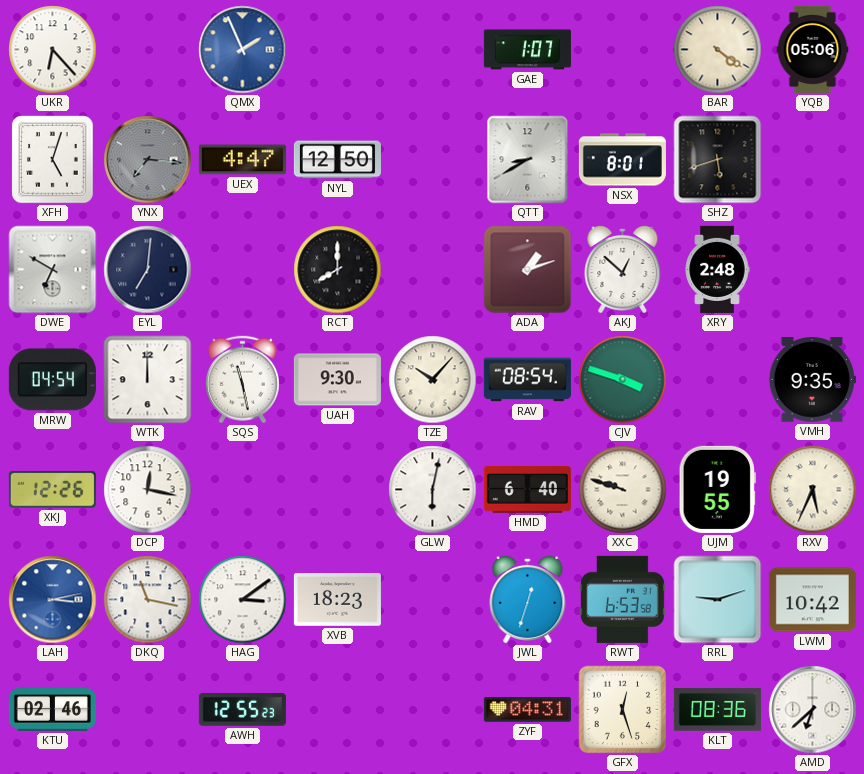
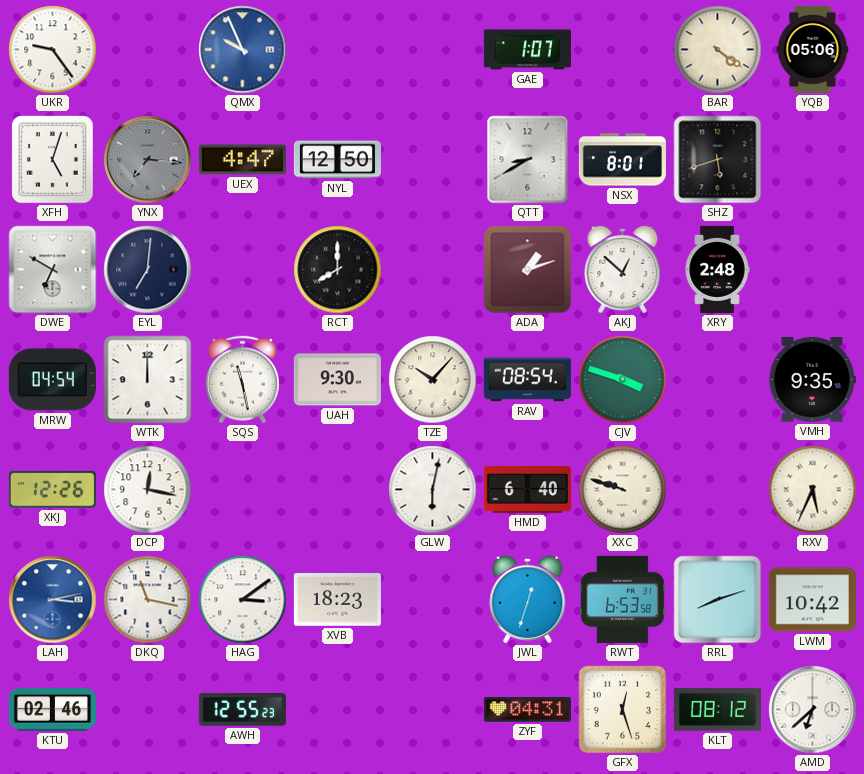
UKR: 6:23 -> 9:24 (53, 50)
QMX: 1:56 -> 9:56 (243, 50)
UJM: 19:55 -> none (717, 489)
RRL: 9:12 -> 8:12 (718, 600)
KLT: 08:36 -> 08:12 (717, 710)
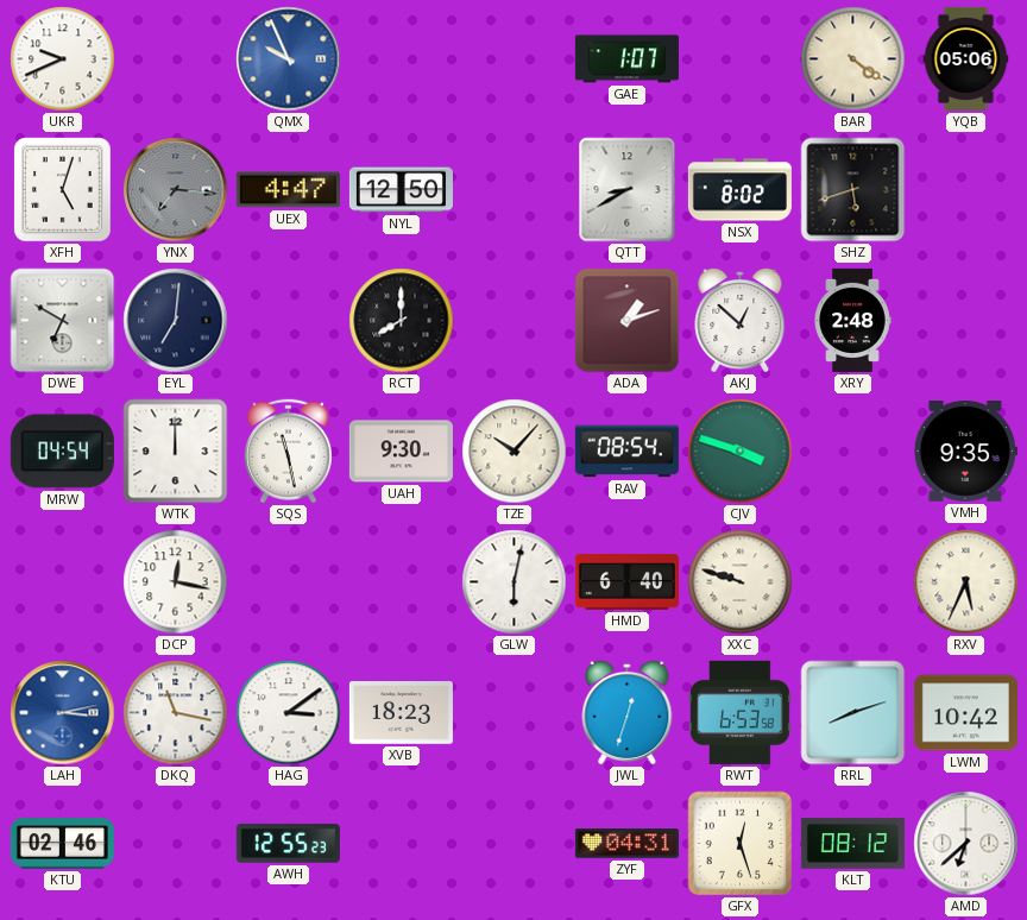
UKR: 9:24 -> 9:41 (63, 59)
NSX: 8:01 -> 8:02 (739, 190)
XKJ: 12:26 -> none (52, 490)
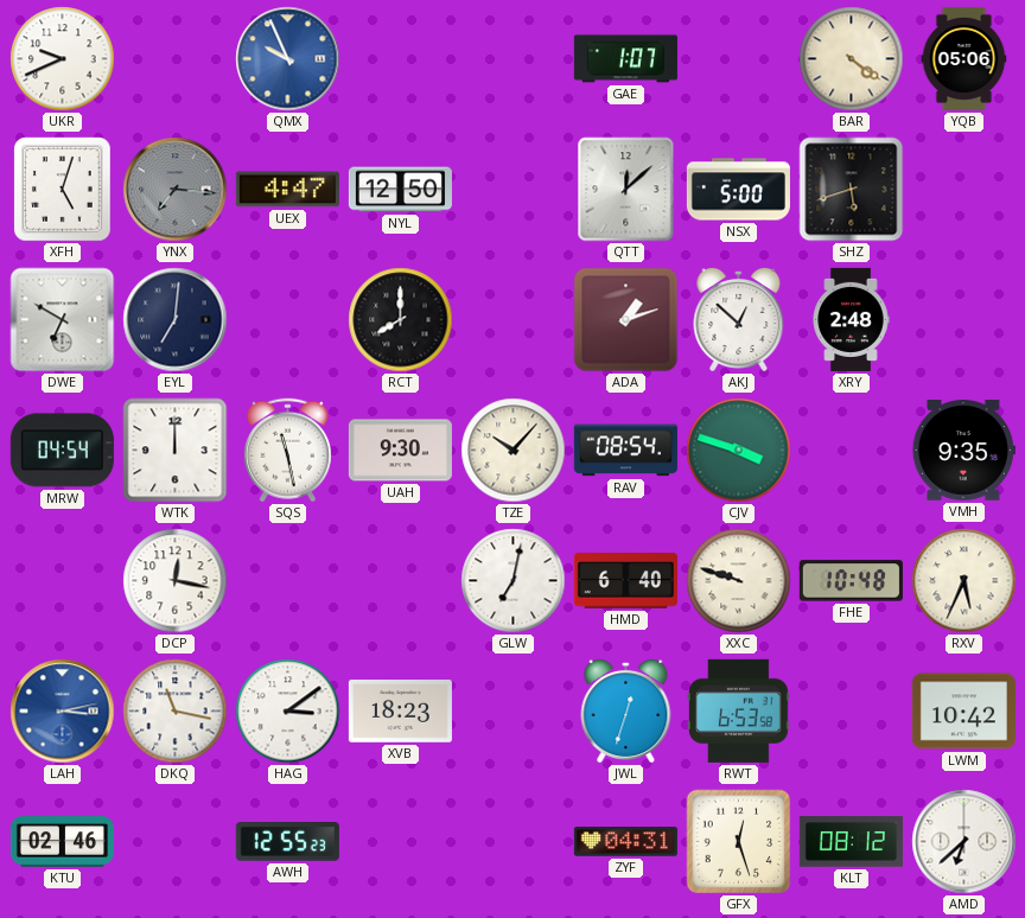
QTT: 8:40 -> 12:08 (626, 190)
NSX: 8:02 -> 5:00 (738, 190)
GLW: 6:02 -> 7:02 (514, 581)
FHE: none -> 10:48 (851, 581)
RRL: 8:12 -> none (853, 713)
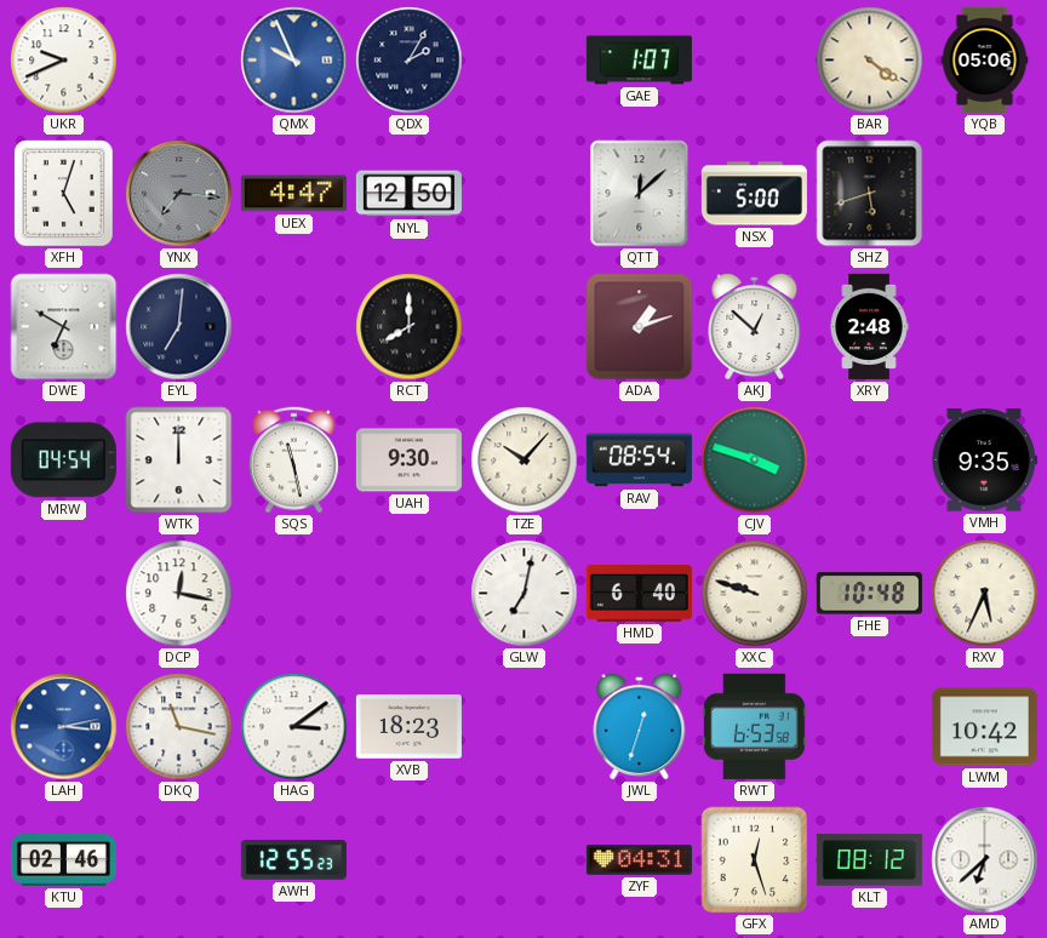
QDX: none -> 2:05 (410, 61)
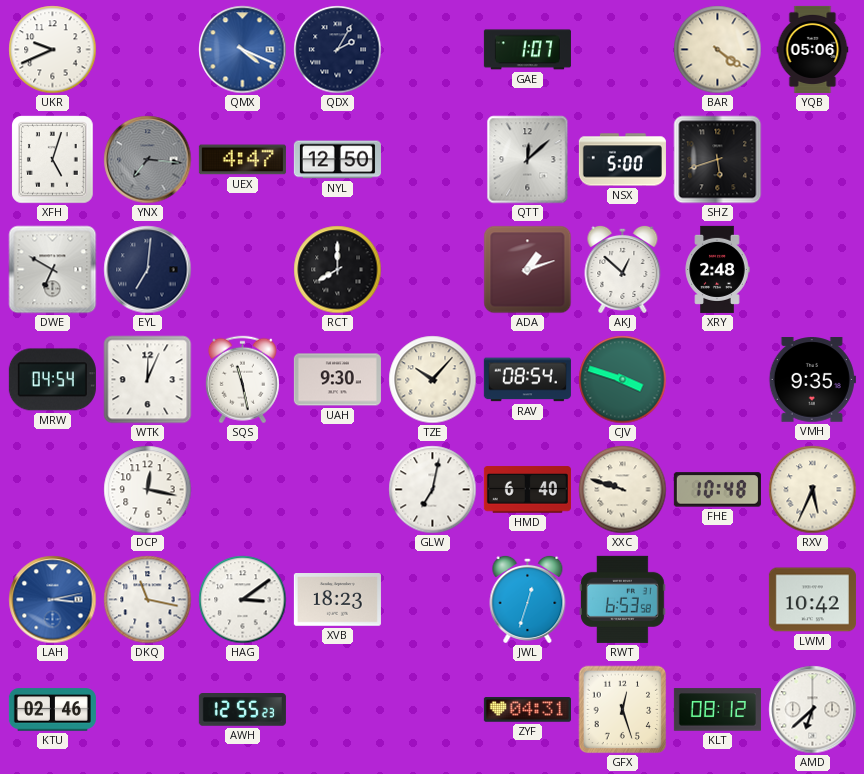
QMX: 9:56 -> 4:19 (243, 50)
WTK: 12:00 -> 12:04 (148, 380)
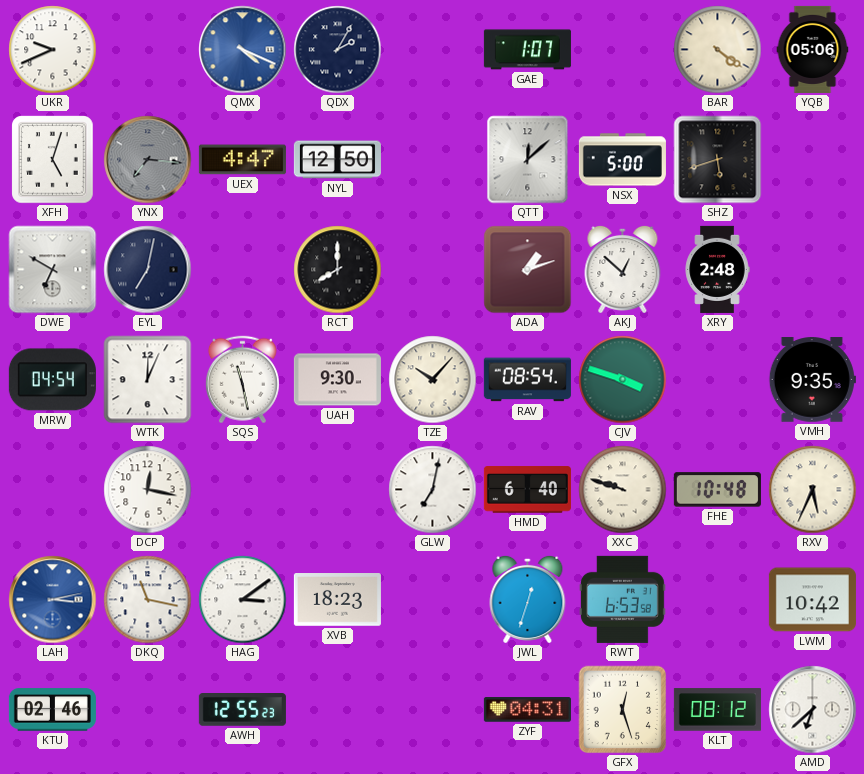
EYL: 7:01 -> 7:02 (148, 270)
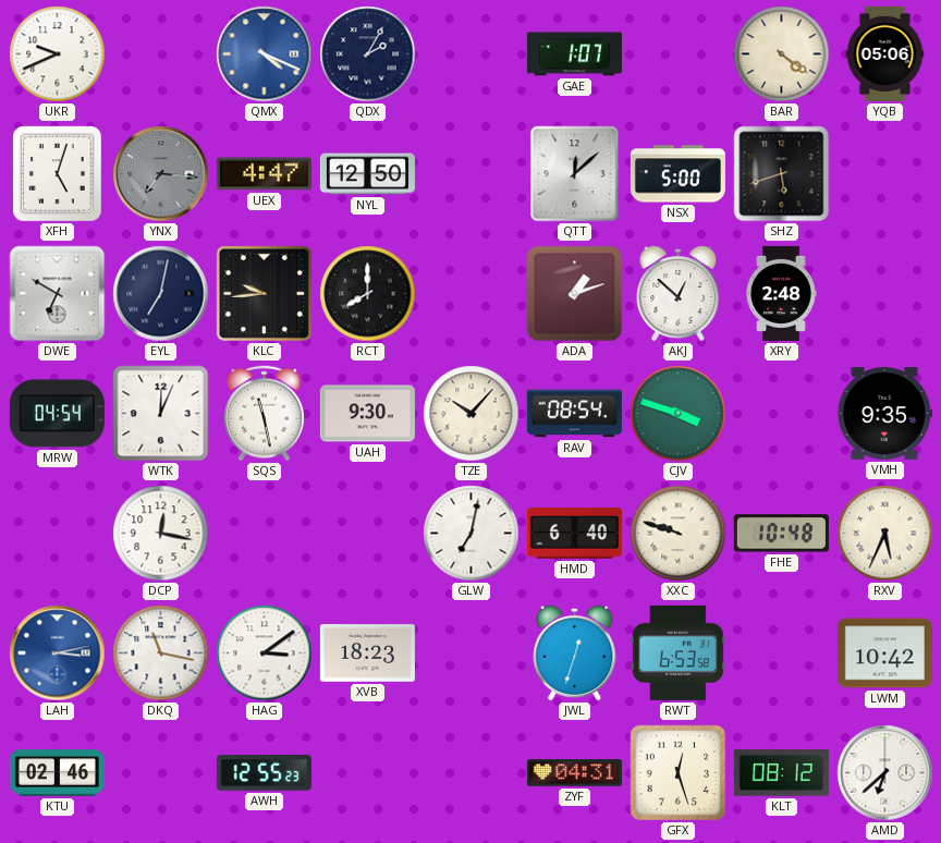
KLC: none -> 9:44 (264, 293)
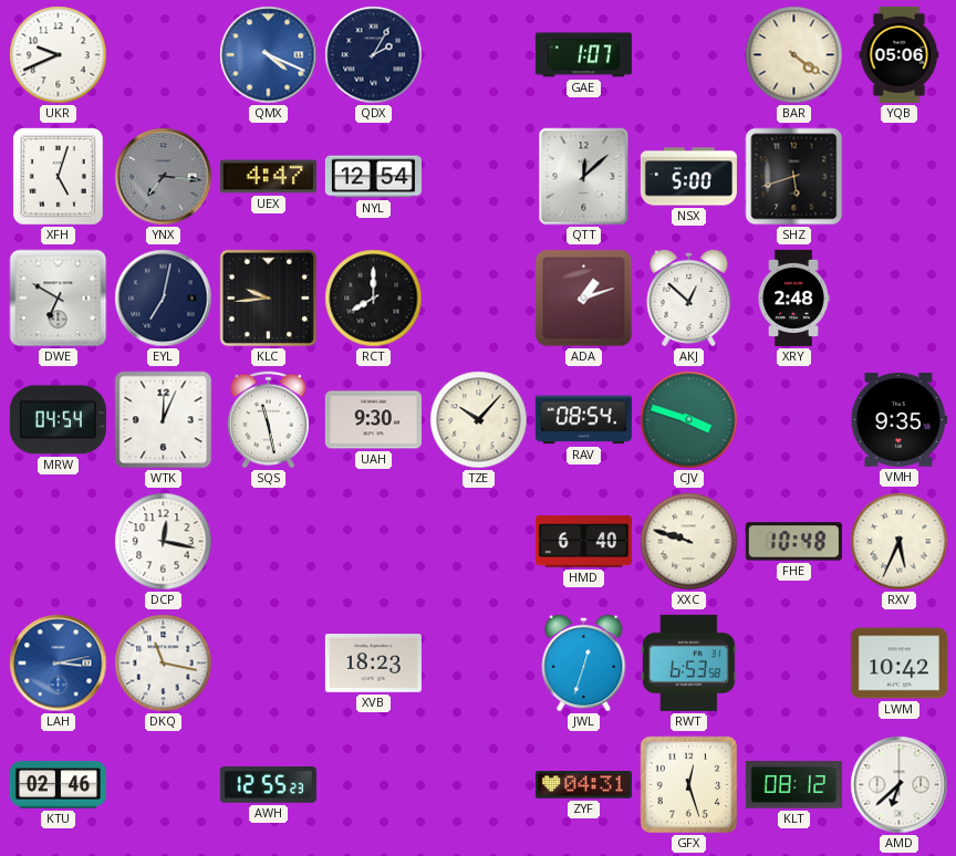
NYL: 12:50 -> 12:54 (373, 177)
GLW: 7:02 -> none (472, 534)
HAG: 3:09 -> none (265, 653)
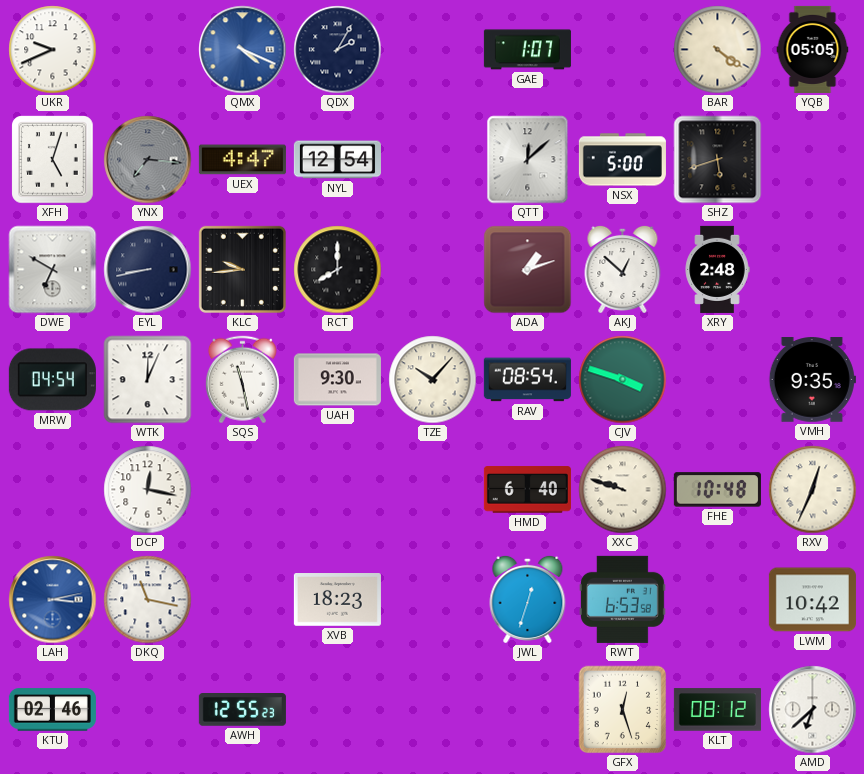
YQB: 05:06 -> 05:05 (813, 49)
EYL: 7:02 -> 8:43 (148, 270)
RXV: 5:34 -> 12:34 (813, 490)
ZYF: 04:31 -> none (583, 785)
